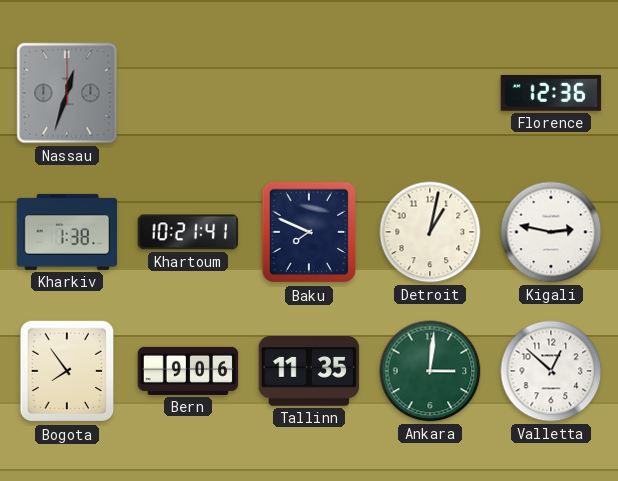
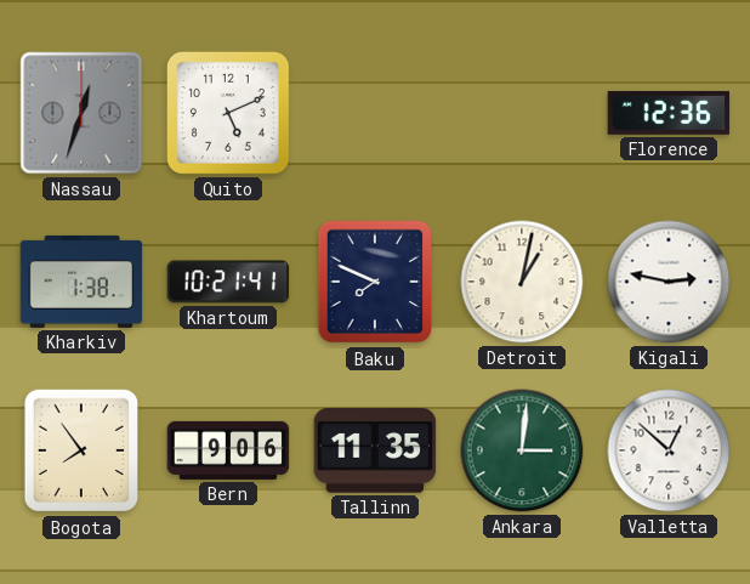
Quito: none -> 5:11 (228, 113)
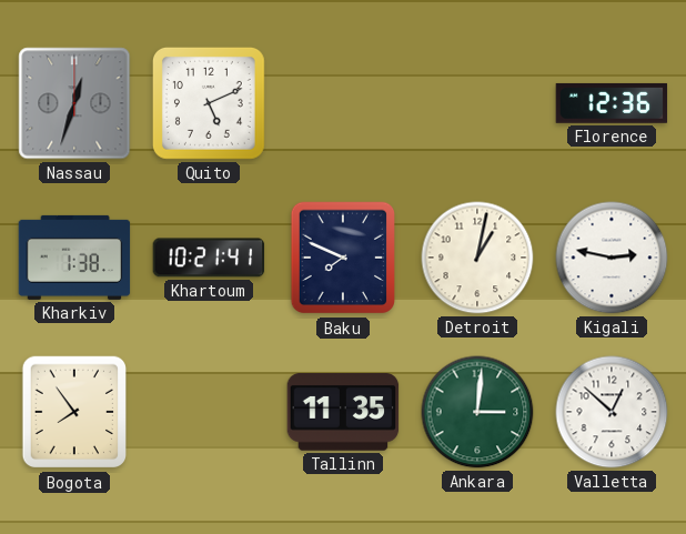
Bern: 9:06 -> none (228, 450)
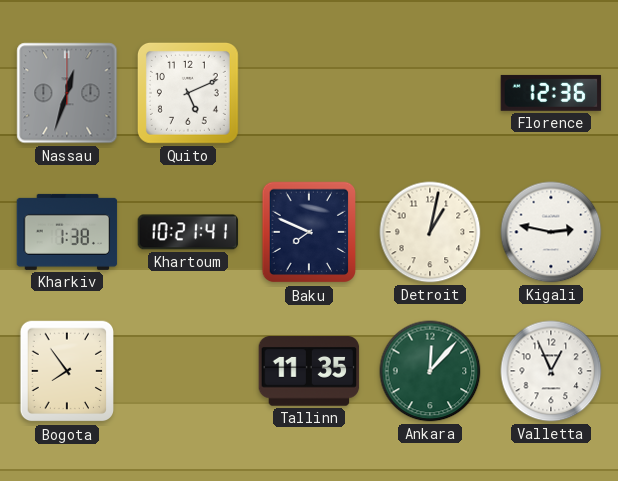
Ankara: 3:01 -> 12:07 (430, 371)
Valletta: 12:52 -> 12:56 (551, 371)
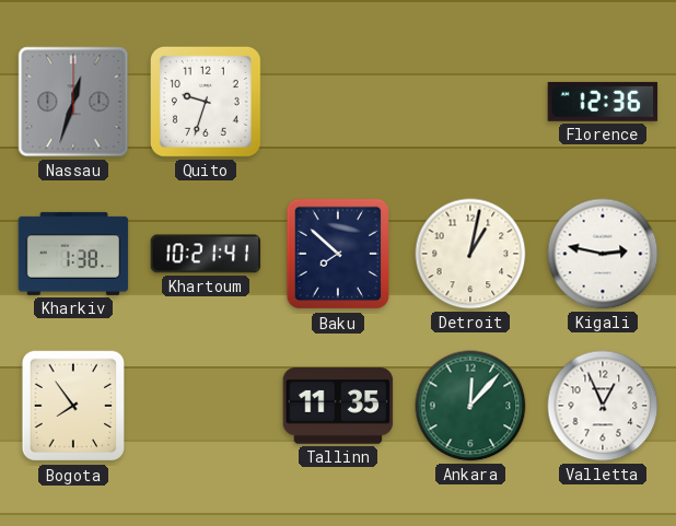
Quito: 5:11 -> 9:33 (206, 102)
Baku: 7:49 -> 7:52 (337, 254)
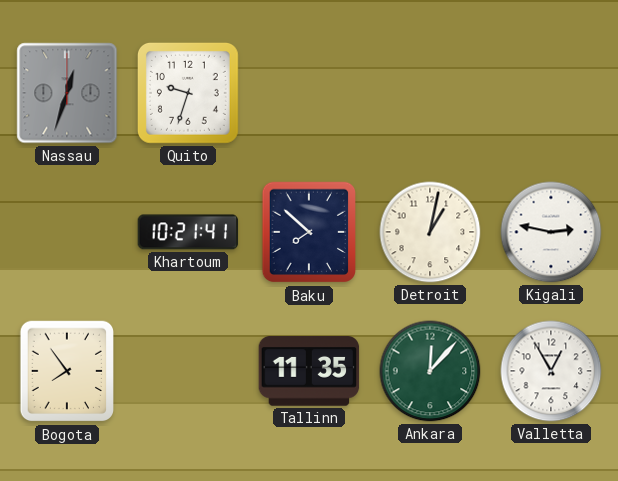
Florence: 12:36 -> none (603, 102)
Kharkiv: 1:38 -> none (73, 254)
Valletta: 12:56 -> 12:55 (551, 371)
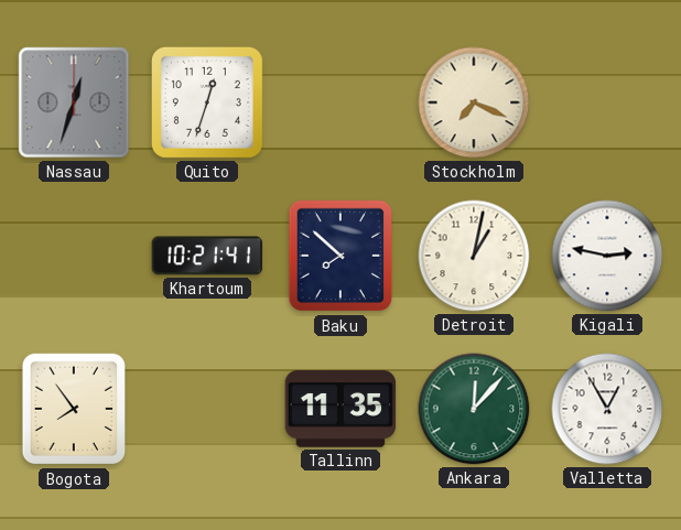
Quito: 9:33 -> 12:33 (207, 102)
Stockholm: none -> 7:19 (474, 102)
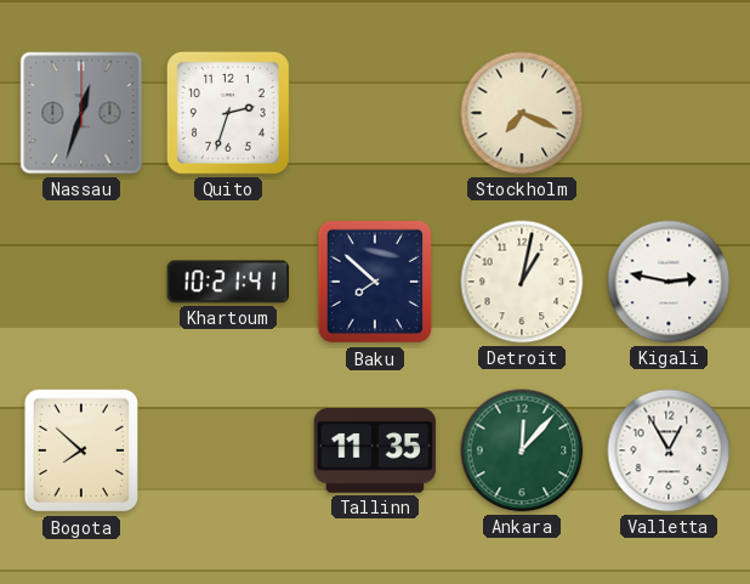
Quito: 12:33 -> 2:33 (228, 113)
Bogota: 7:54 -> 7:52 (80, 450)
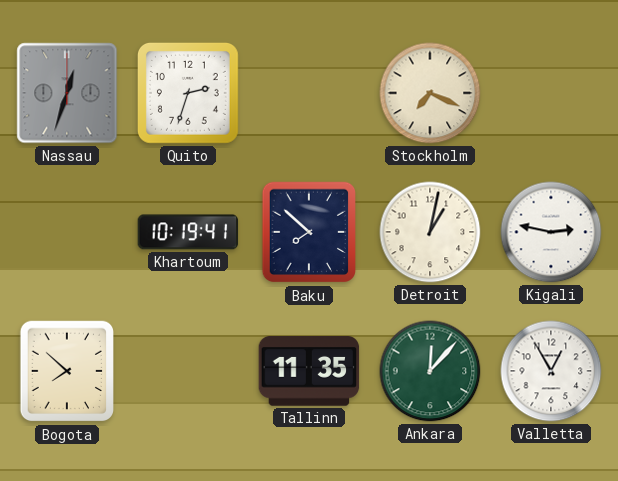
Khartoum: 10:21 -> 10:19 (188, 232)
